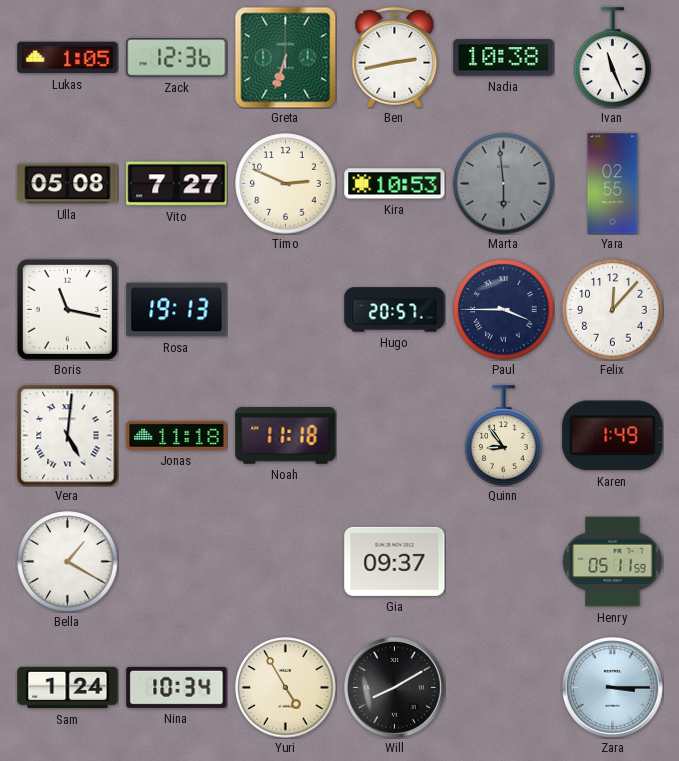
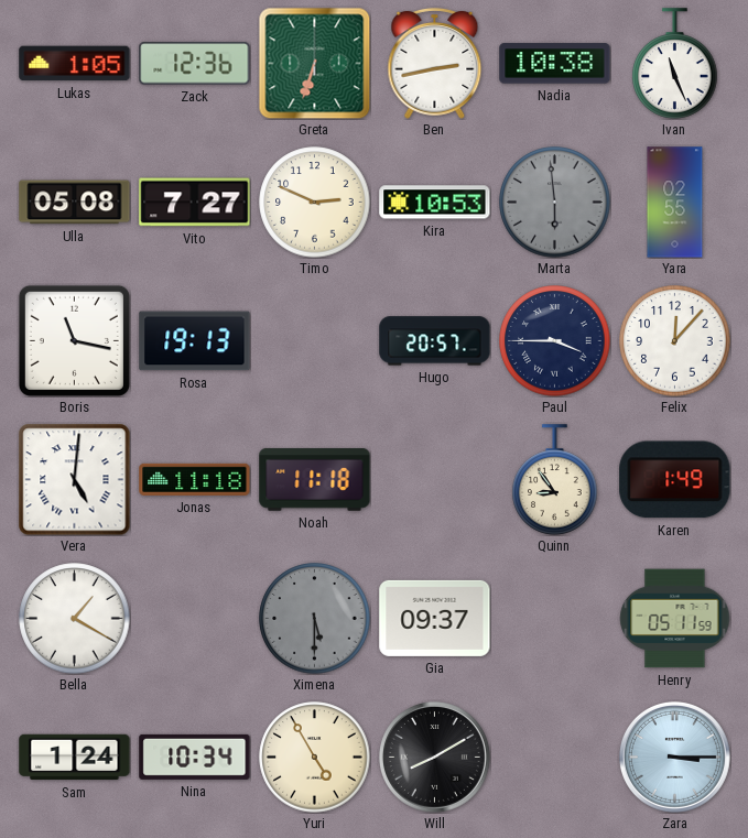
Ximena: none -> 5:30 (315, 619)
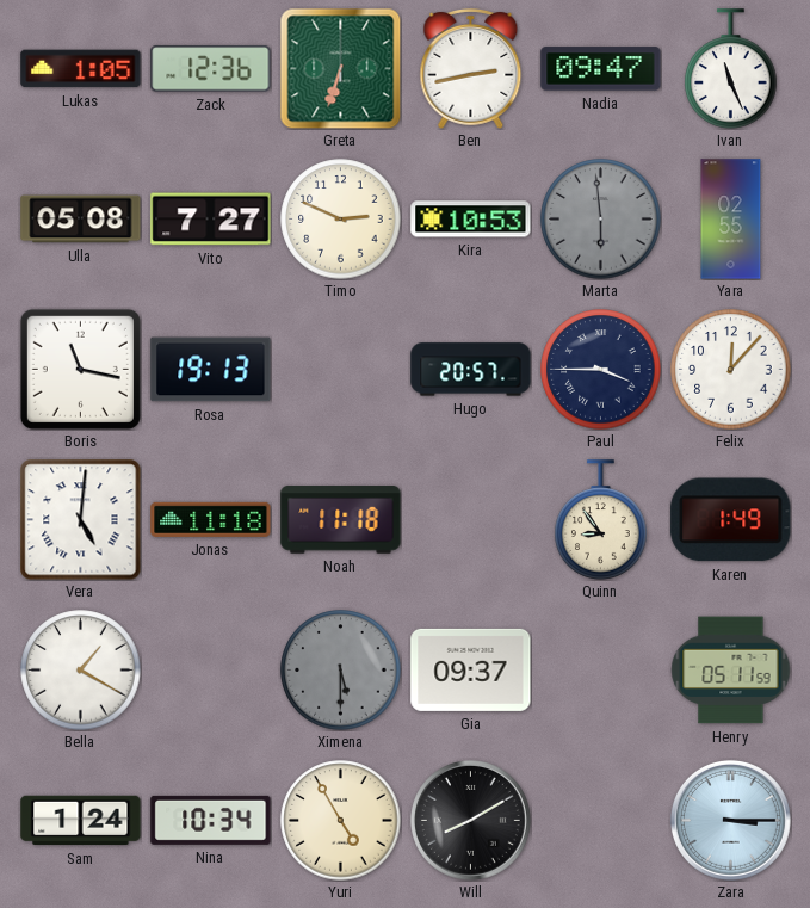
Nadia: 10:38 -> 09:47 (601, 69)
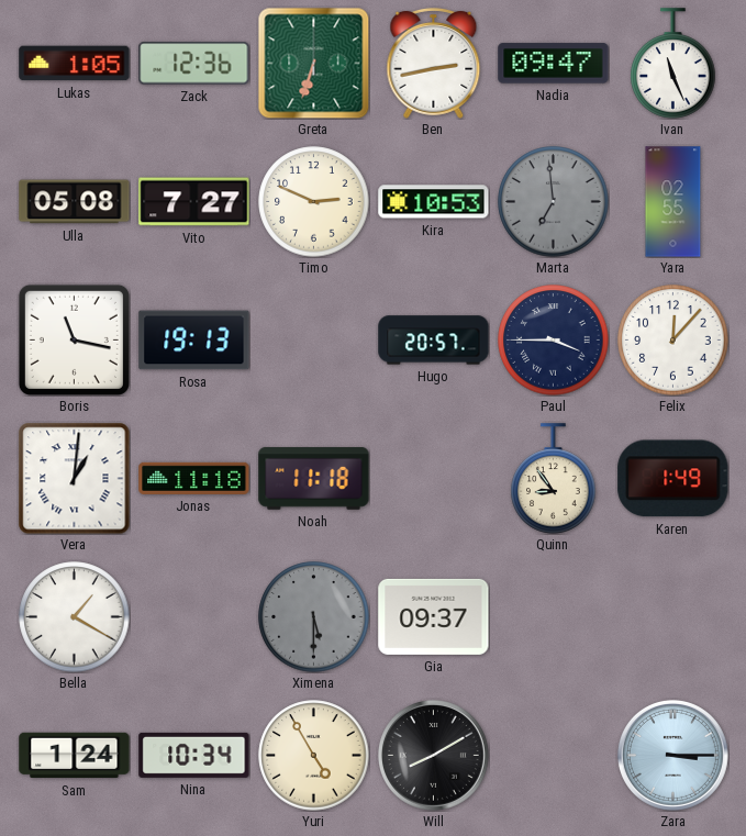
Marta: 5:59 -> 6:59 (554, 202)
Vera: 5:01 -> 1:01 (75, 479)
Henry: 05:11 -> none (731, 671)
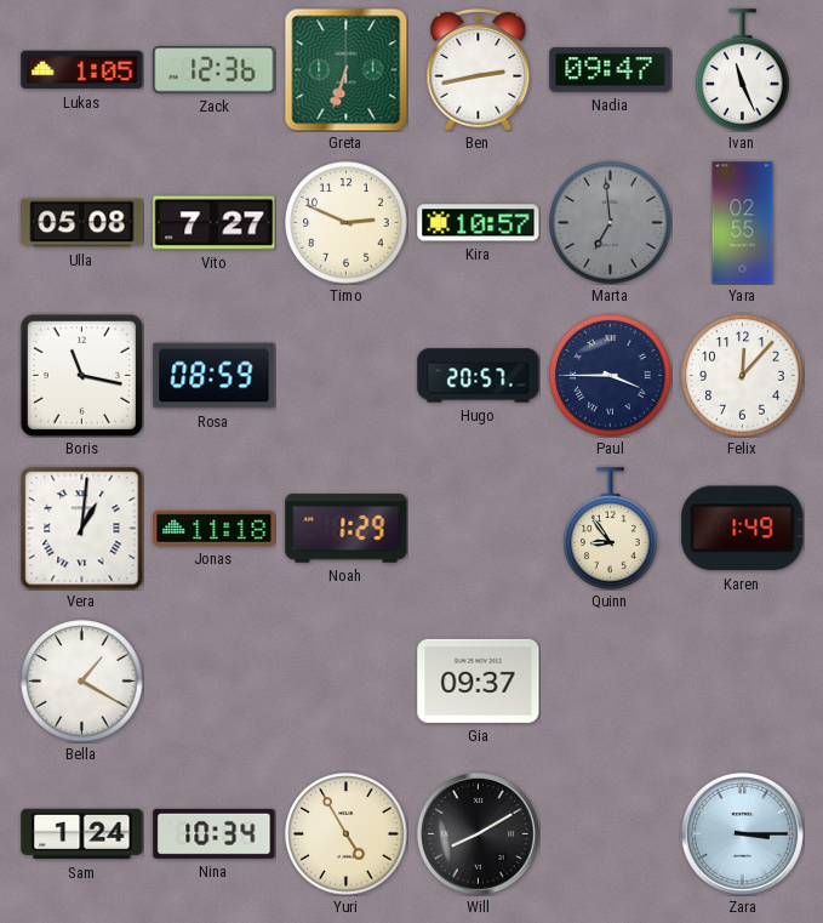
Kira: 10:53 -> 10:57 (479, 223)
Rosa: 19:13 -> 08:59 (215, 376)
Noah: 11:18 -> 1:29 (347, 529)
Ximena: 5:30 -> none (314, 617)
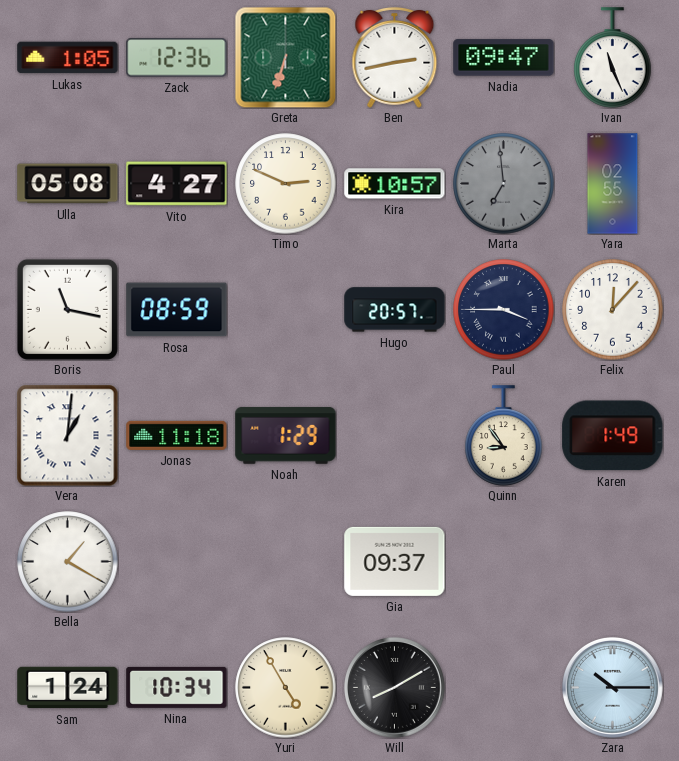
Vito: 7:27 -> 4:27 (177, 184)
Zara: 3:15 -> 10:15 (612, 687)
